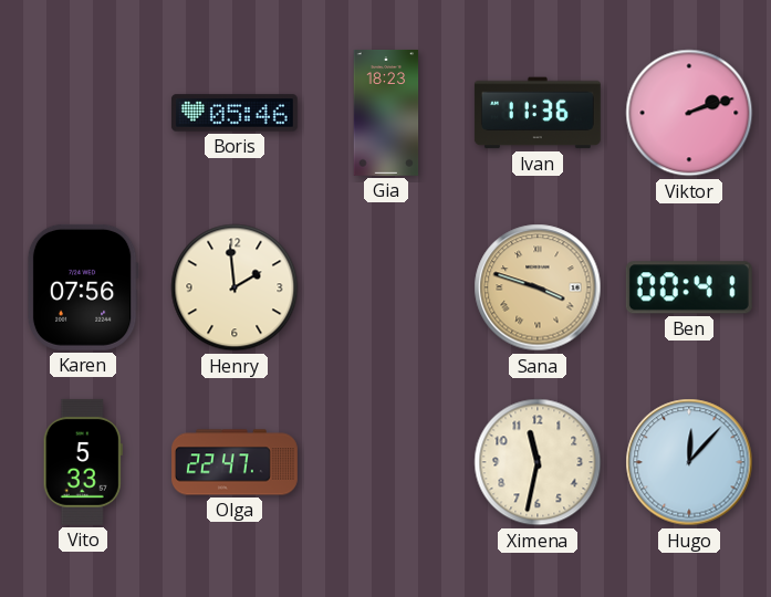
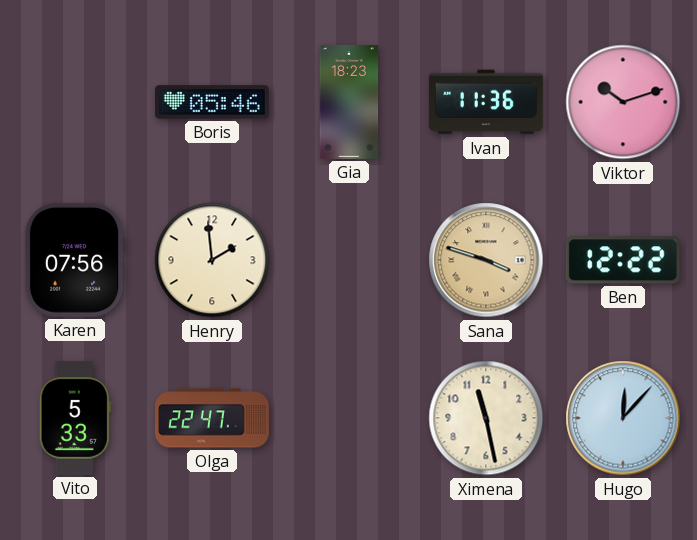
Viktor: 2:12 -> 10:12 (623, 102)
Ben: 00:41 -> 12:22 (623, 260)
Ximena: 11:32 -> 11:28 (486, 418)
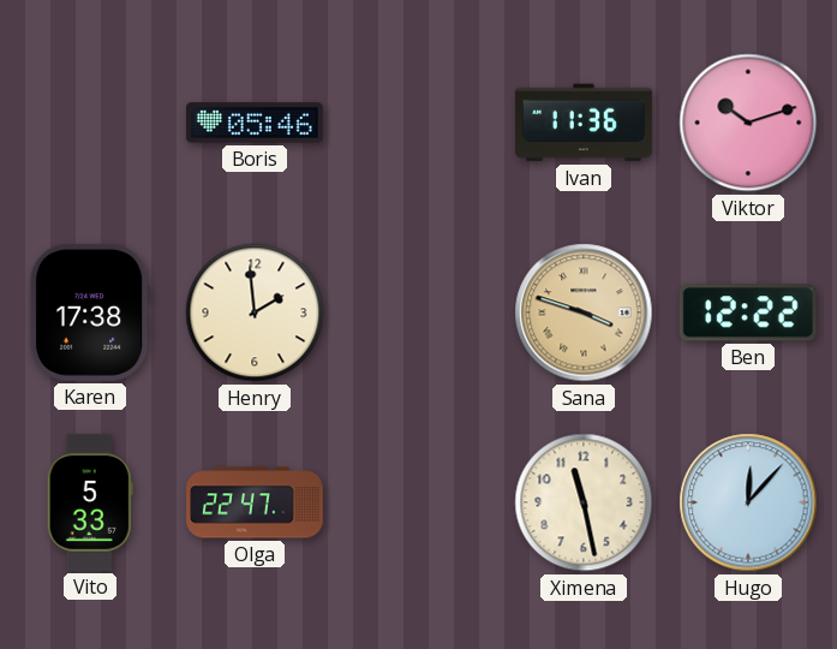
Gia: 18:23 -> none (349, 102)
Karen: 07:56 -> 17:38 (90, 312)
